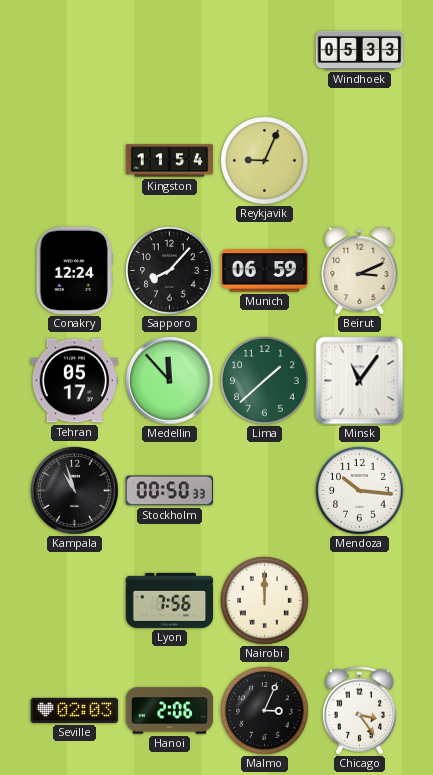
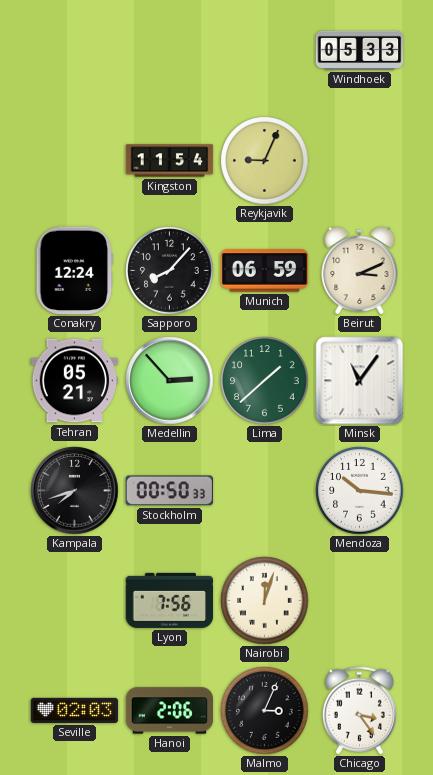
Tehran: 05:17 -> 05:21 (75, 381)
Medellin: 11:53 -> 2:53 (170, 381)
Kampala: 10:57 -> 7:42 (75, 491)
Nairobi: 12:00 -> 12:03 (265, 601)
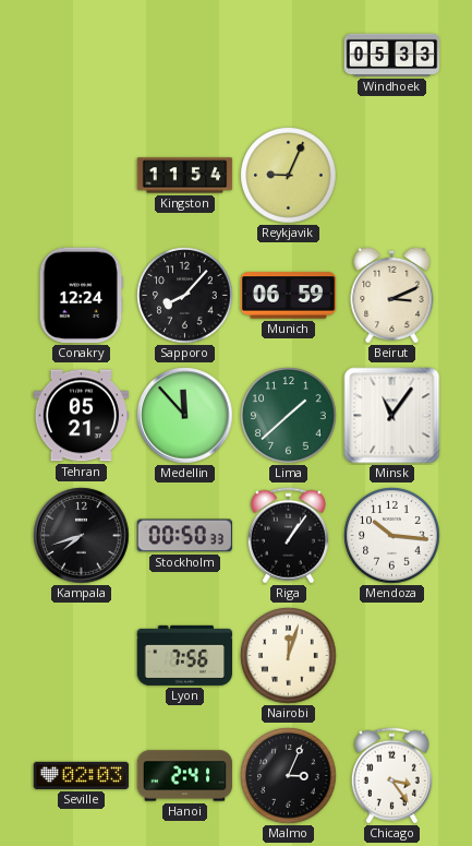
Medellin: 2:53 -> 11:53 (185, 416)
Riga: none -> 1:06 (288, 536)
Hanoi: 2:06 -> 2:41 (185, 776)
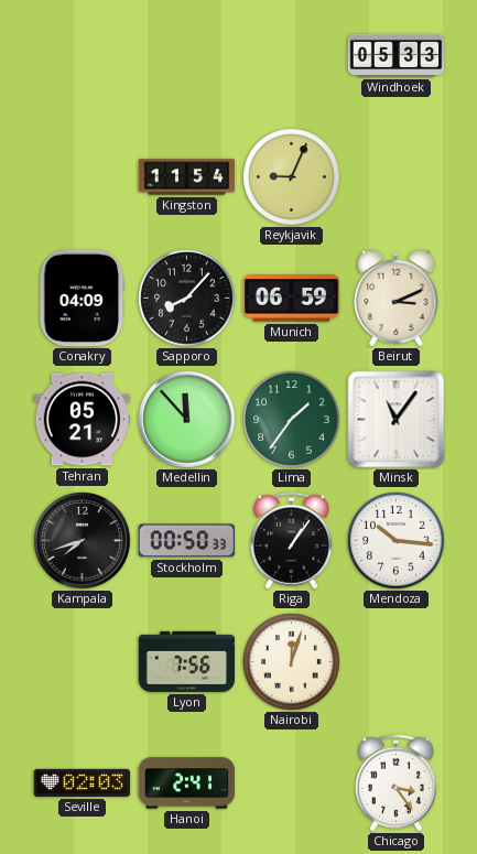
Conakry: 12:24 -> 04:09 (83, 299)
Lima: 1:38 -> 1:36 (292, 420)
Malmo: 3:04 -> none (289, 776)
